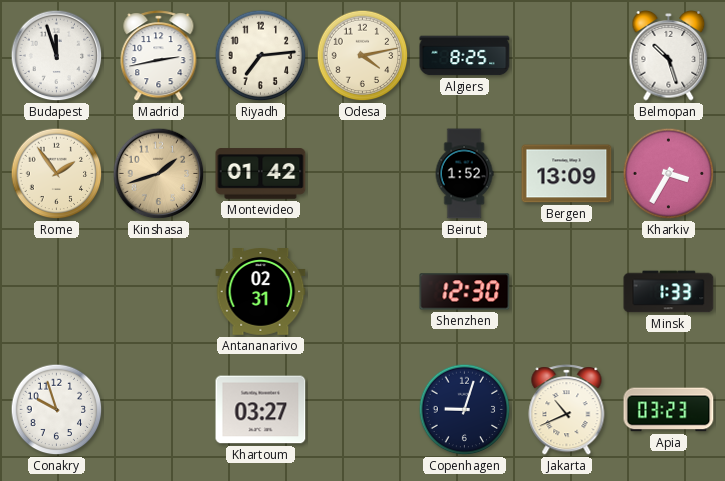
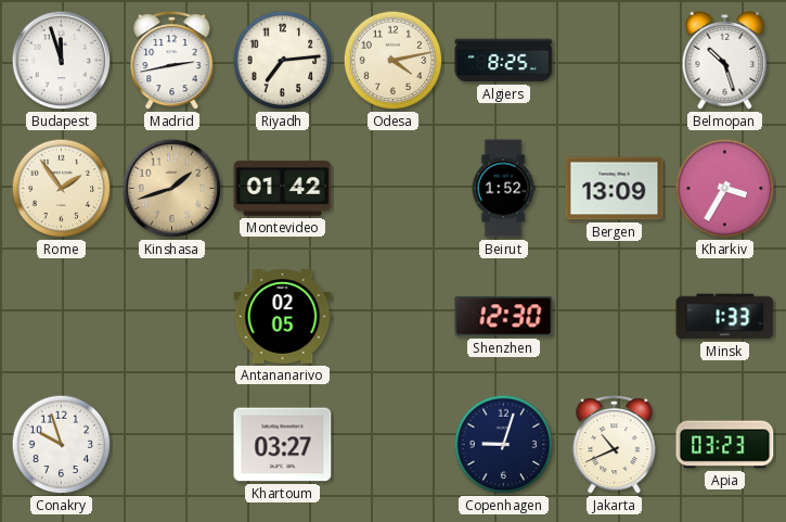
Antananarivo: 02:31 -> 02:05 (283, 317)
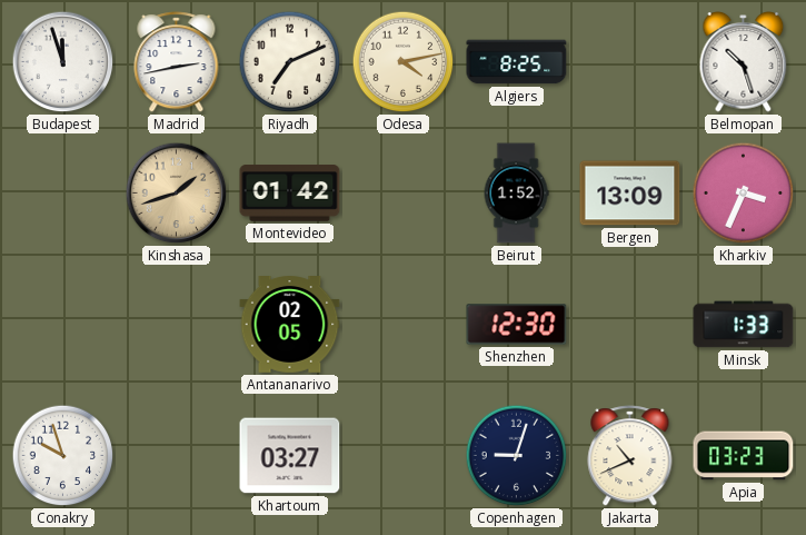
Riyadh: 7:14 -> 7:11 (290, 62)
Rome: 1:54 -> none (62, 189)
Kharkiv: 3:35 -> 3:34 (744, 194)
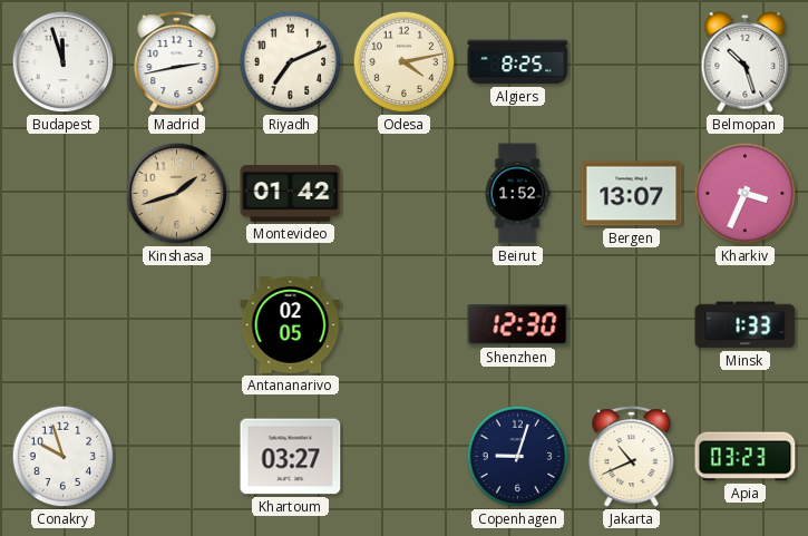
Bergen: 13:09 -> 13:07 (632, 194)
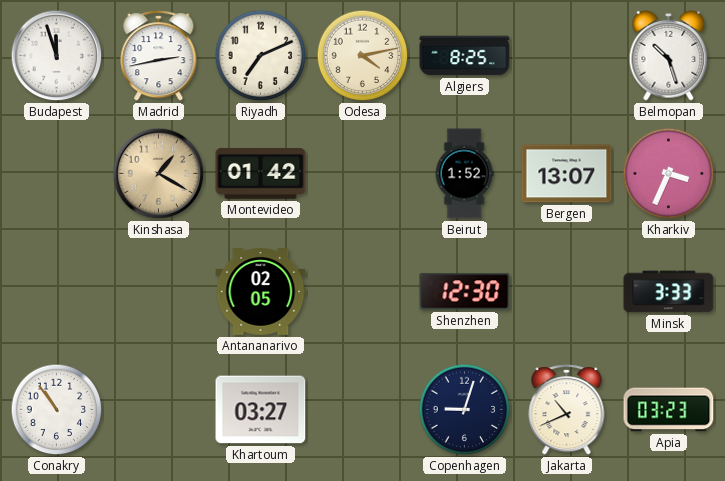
Kinshasa: 1:42 -> 1:20 (159, 174)
Minsk: 1:33 -> 3:33 (669, 292)
Conakry: 9:57 -> 10:54 (57, 410)
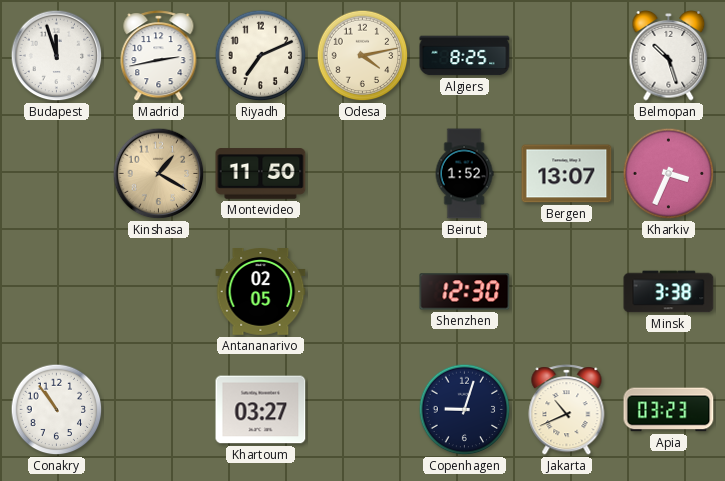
Montevideo: 01:42 -> 11:50 (261, 174)
Minsk: 3:33 -> 3:38 (669, 292)
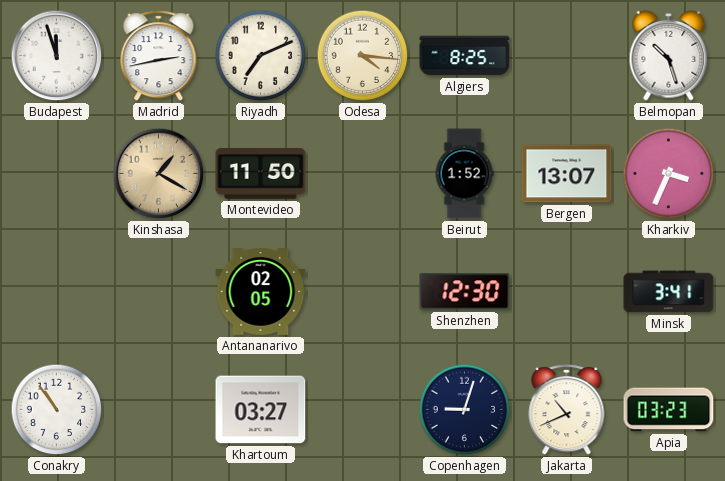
Odesa: 4:13 -> 4:16 (363, 56)
Minsk: 3:38 -> 3:41 (669, 292)
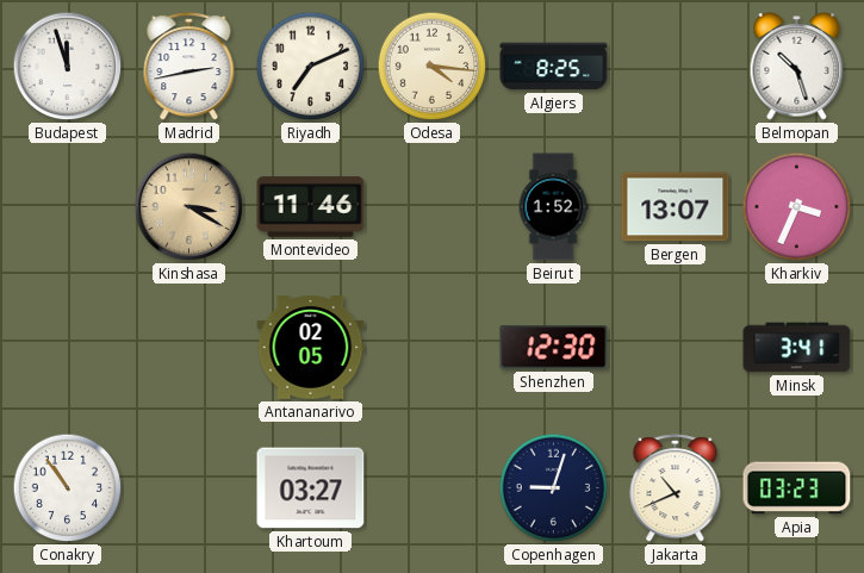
Kinshasa: 1:20 -> 3:20 (189, 207)
Montevideo: 11:50 -> 11:46 (311, 207)
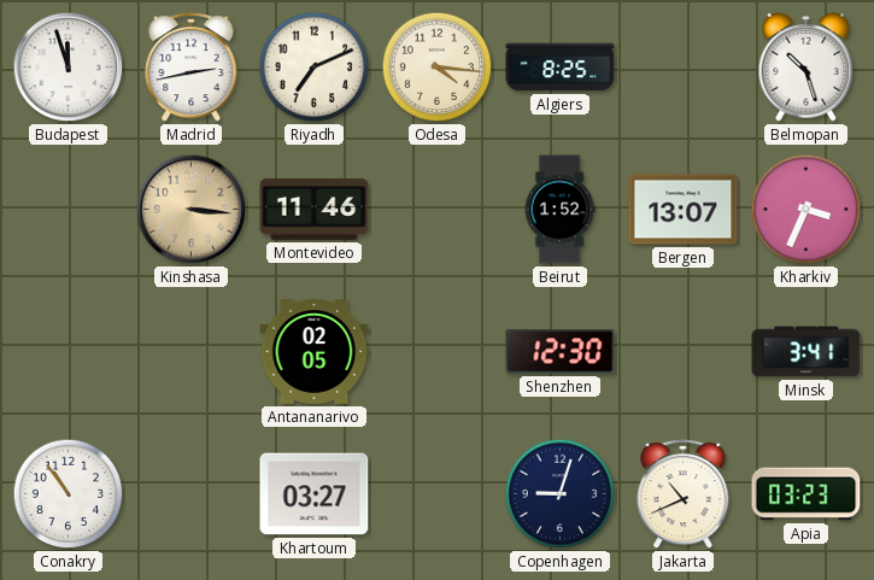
Kinshasa: 3:20 -> 3:16 (192, 210)
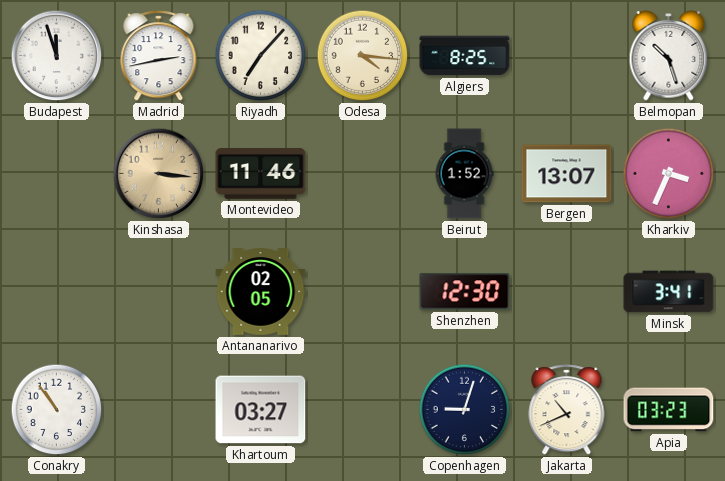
Riyadh: 7:11 -> 7:07 (261, 56)
